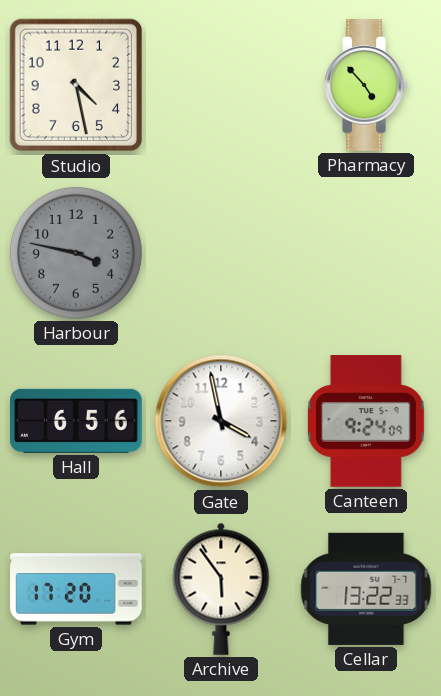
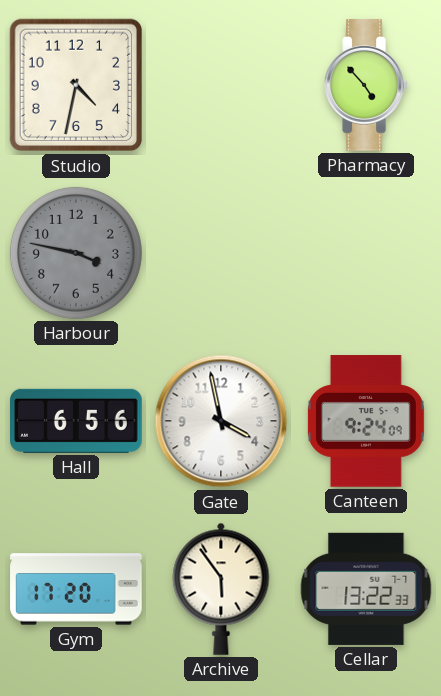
Studio: 4:28 -> 4:32 (76, 85)
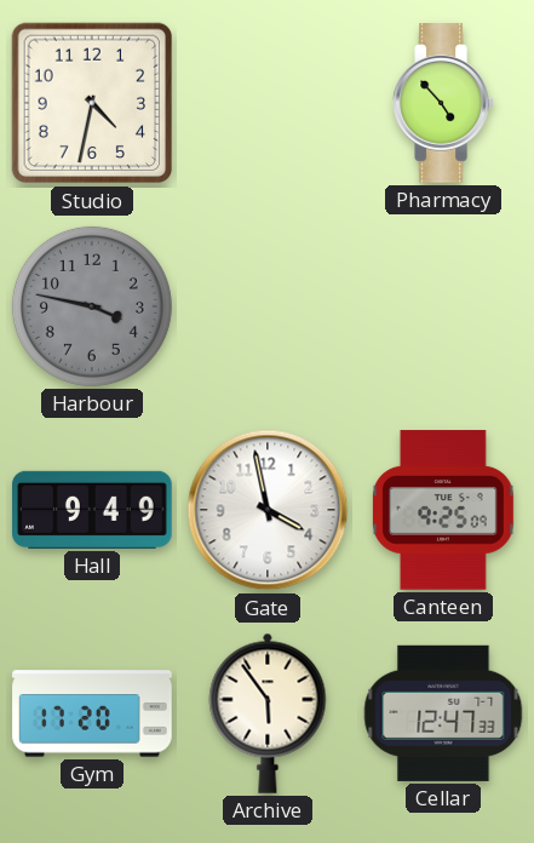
Hall: 6:56 -> 9:49 (92, 510)
Canteen: 9:24 -> 9:25 (443, 510)
Cellar: 13:22 -> 12:47 (443, 713)
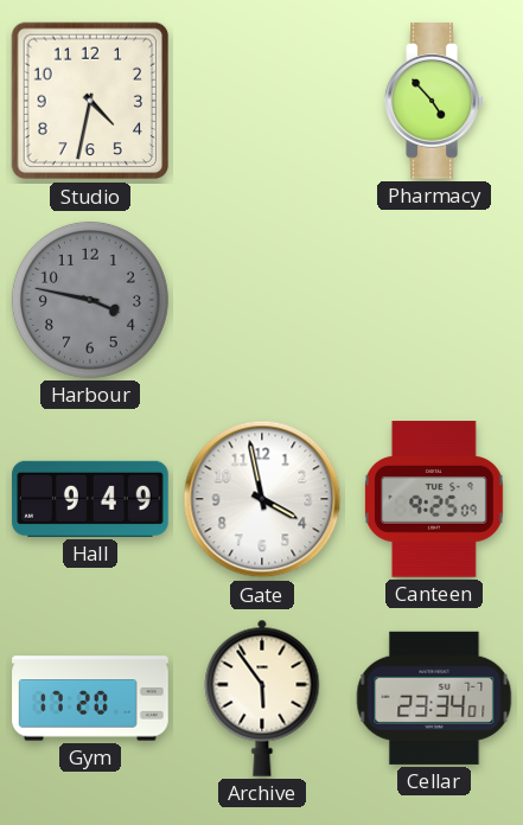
Cellar: 12:47 -> 23:34 (434, 698)
